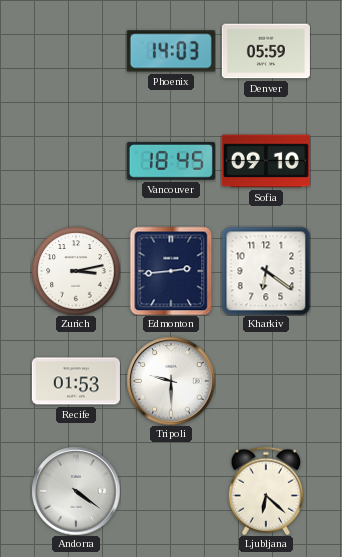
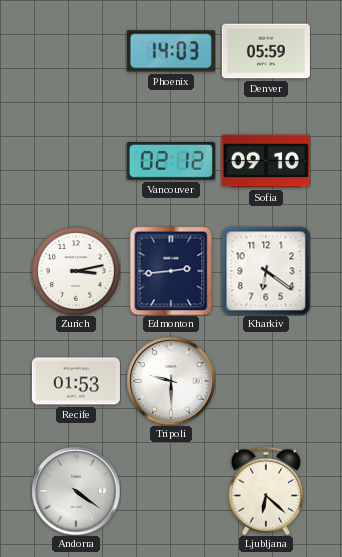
Vancouver: 18:45 -> 02:12 (171, 161)
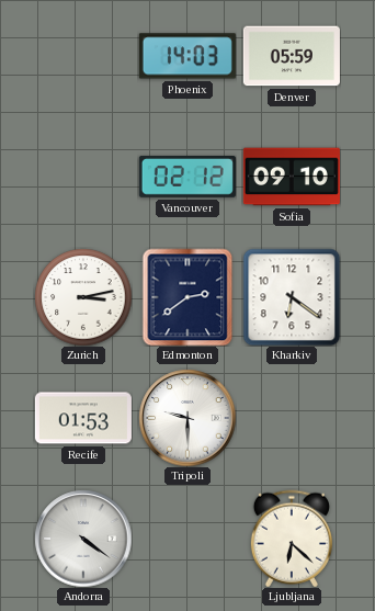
Edmonton: 2:44 -> 2:39 (187, 297)
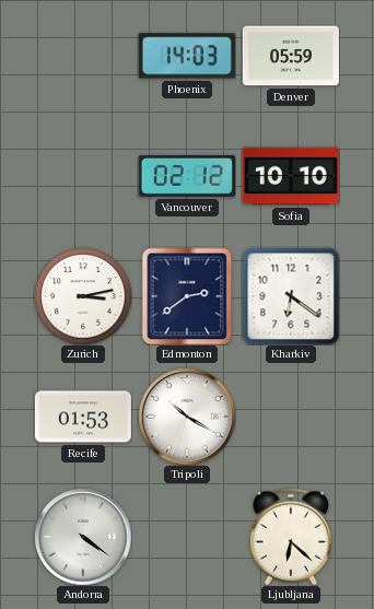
Sofia: 09:10 -> 10:10 (291, 176)
Tripoli: 9:30 -> 10:20 (187, 417)
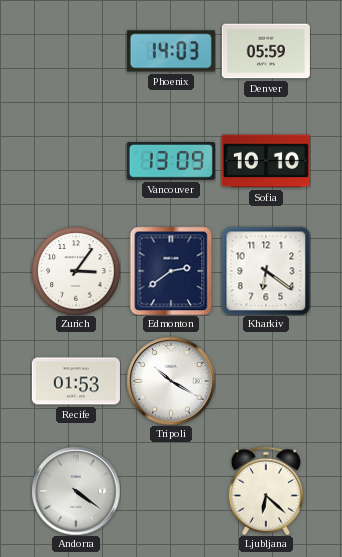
Vancouver: 02:12 -> 13:09 (171, 161)
Zurich: 3:13 -> 3:06 (76, 271)
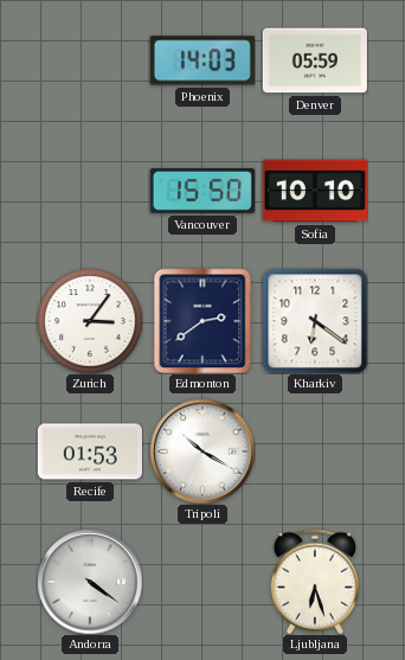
Vancouver: 13:09 -> 15:50 (202, 191)
Ljubljana: 6:22 -> 6:27 (315, 582)
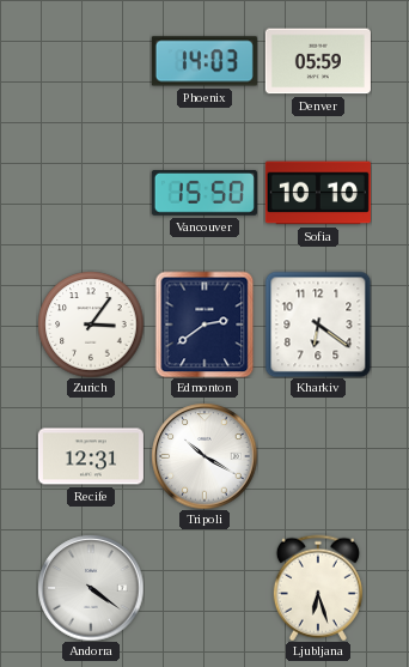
Recife: 01:53 -> 12:31 (91, 456)
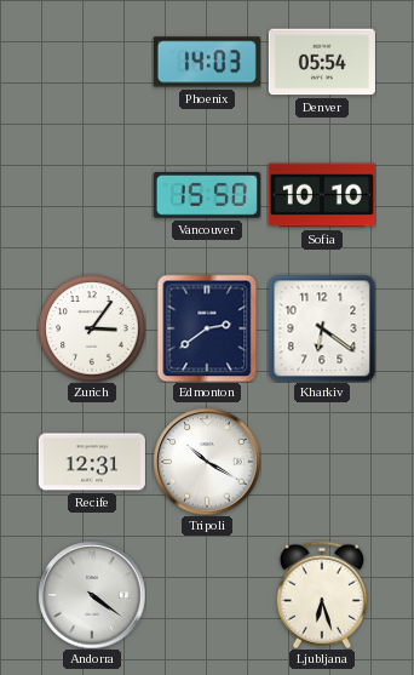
Denver: 05:59 -> 05:54 (322, 62)
